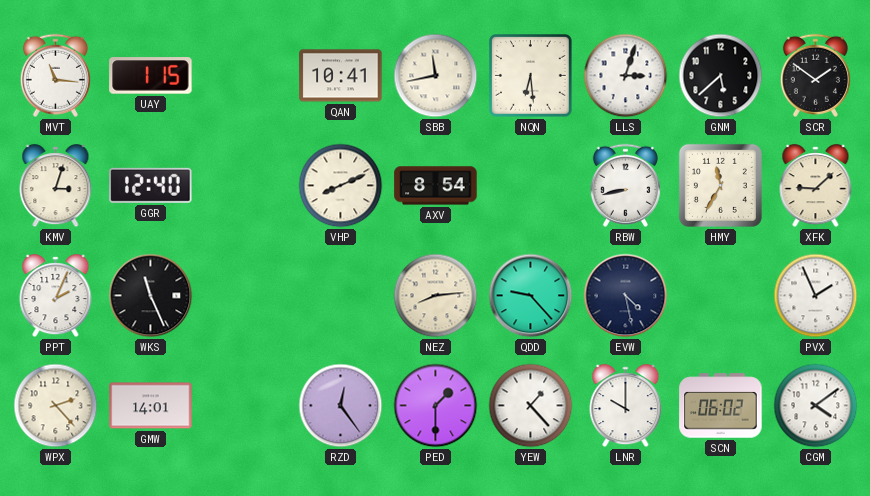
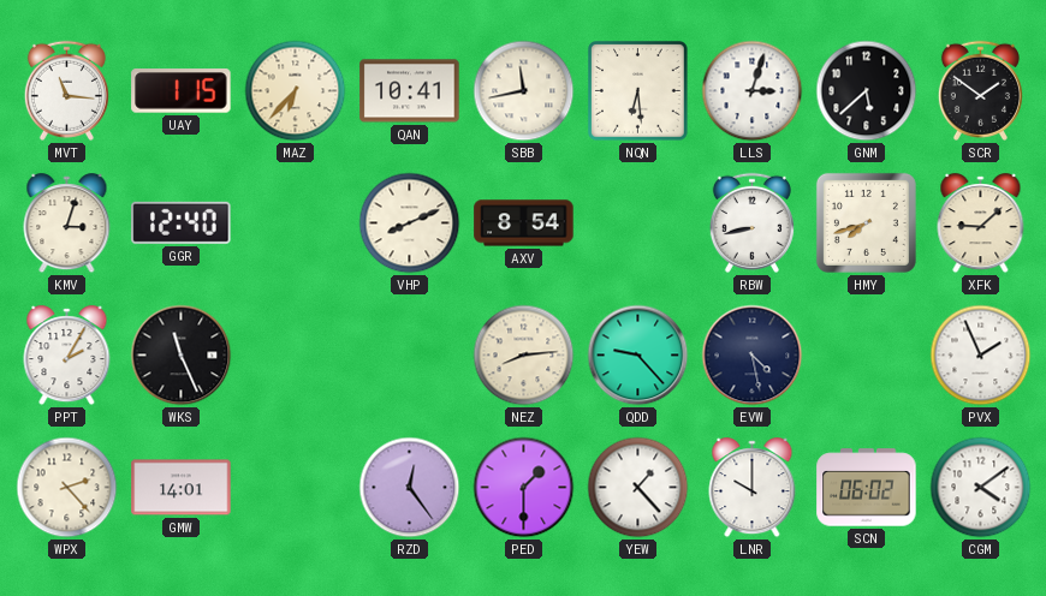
MAZ: none -> 6:37 (296, 91)
HMY: 11:35 -> 7:42 (866, 222)
PPT: 2:04 -> 2:05 (67, 356)
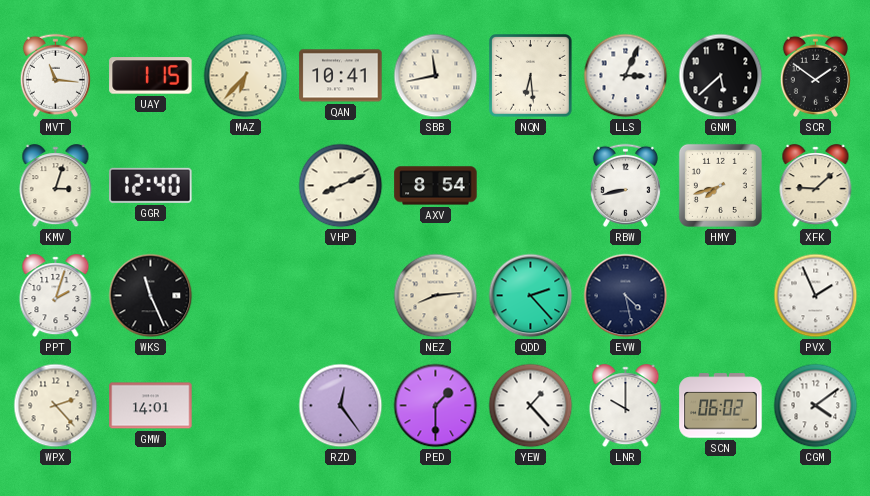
LLS: 3:03 -> 3:04 (626, 76)
PPT: 2:05 -> 2:03 (56, 296)
QDD: 9:23 -> 2:23 (531, 296)
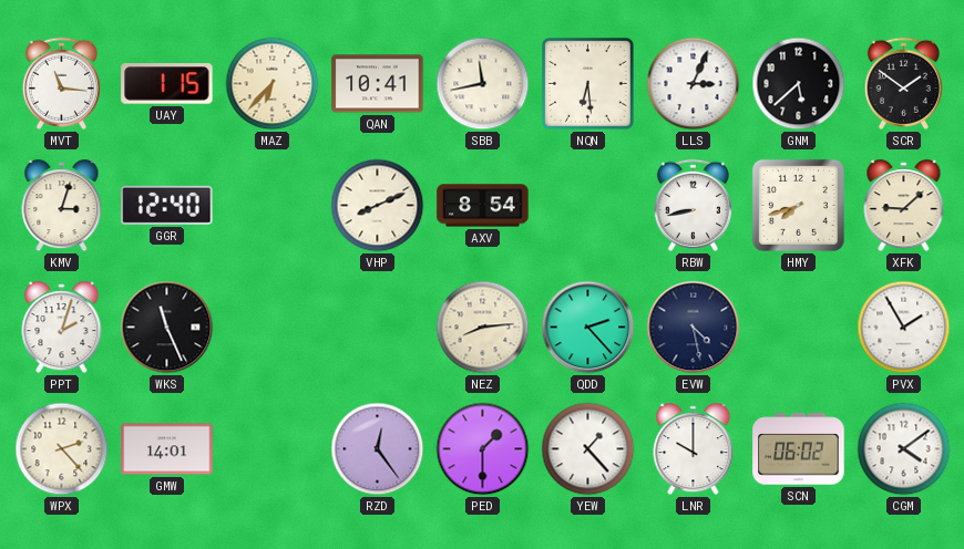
PVX: 1:56 -> 1:55 (904, 328)
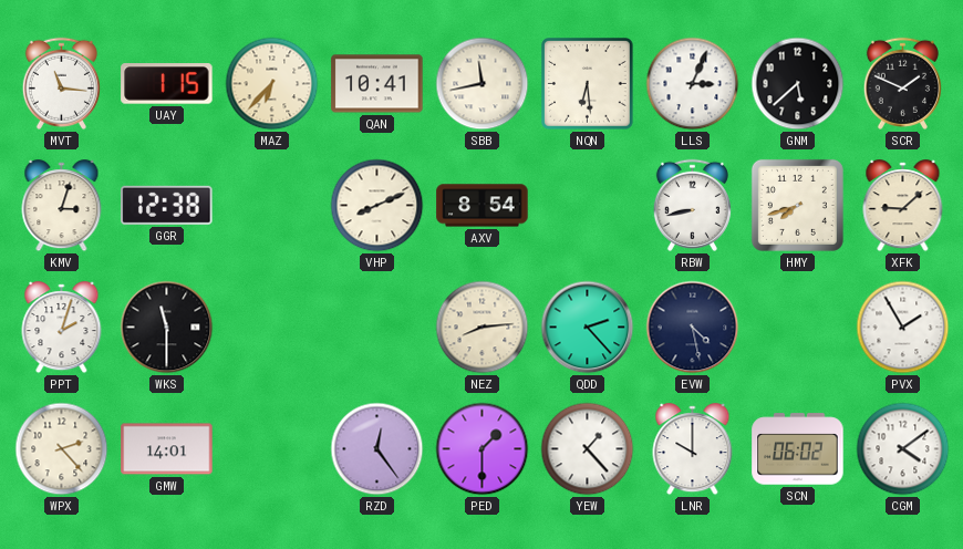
SCR: 1:51 -> 1:49 (902, 83)
GGR: 12:40 -> 12:38 (167, 205)
WKS: 11:26 -> 11:30 (167, 328)
